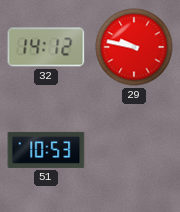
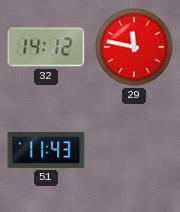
29: 9:47 -> 11:47 (134, 47)
51: 10:53 -> 11:43 (46, 150)
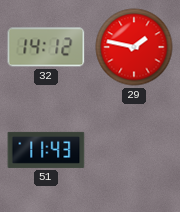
29: 11:47 -> 1:47 (134, 47)
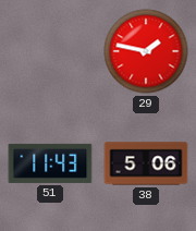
32: 14:12 -> none (46, 47)
38: none -> 5:06 (146, 163)
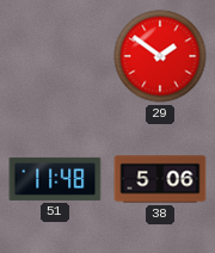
29: 1:47 -> 1:51 (160, 56)
51: 11:43 -> 11:48 (55, 179)
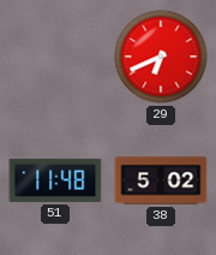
29: 1:51 -> 6:41 (161, 57)
38: 5:06 -> 5:02 (161, 180)
